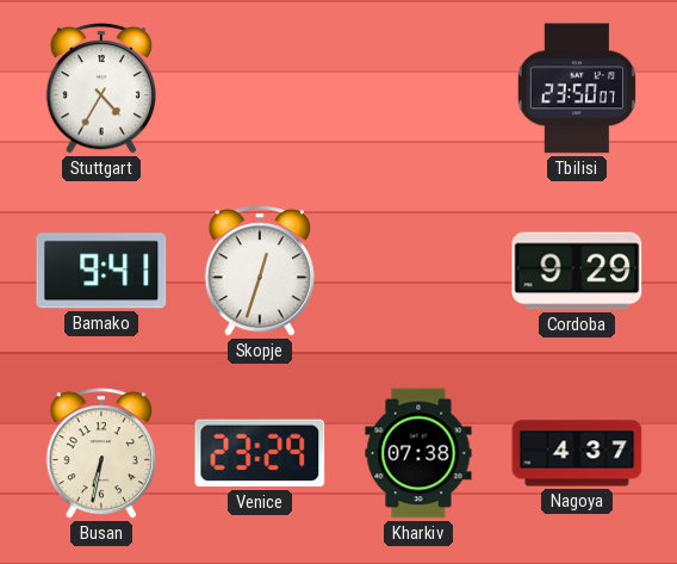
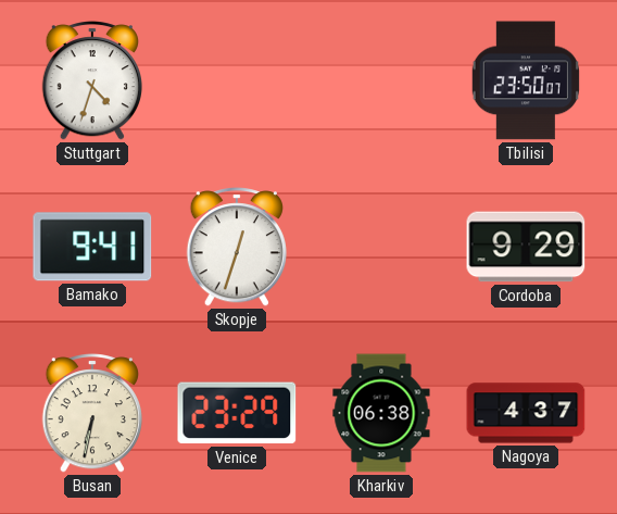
Stuttgart: 4:35 -> 4:33 (91, 82)
Kharkiv: 07:38 -> 06:38 (381, 413)
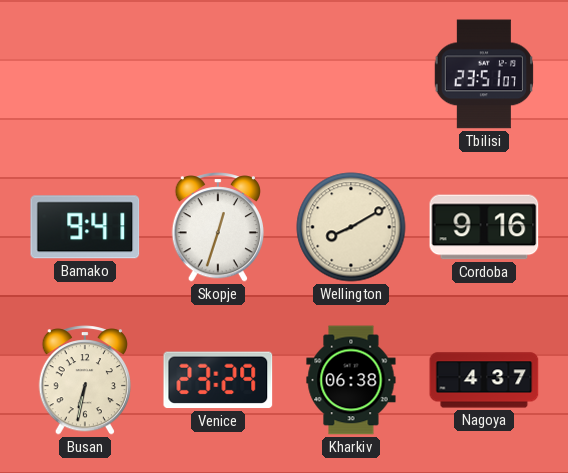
Stuttgart: 4:33 -> none (91, 82)
Tbilisi: 23:50 -> 23:51 (484, 74)
Wellington: none -> 8:10 (351, 227)
Cordoba: 9:29 -> 9:16 (484, 227)
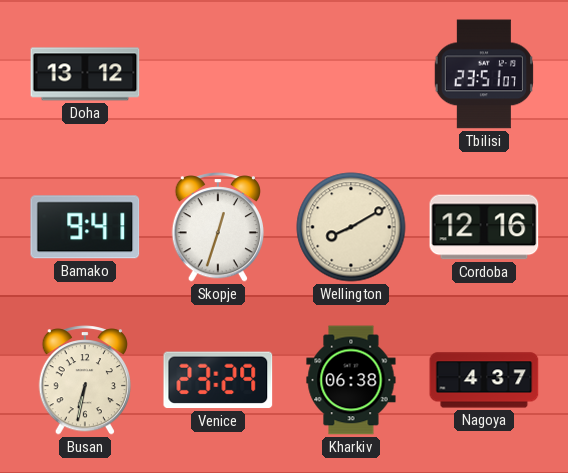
Doha: none -> 13:12 (85, 74)
Cordoba: 9:16 -> 12:16 (484, 227)
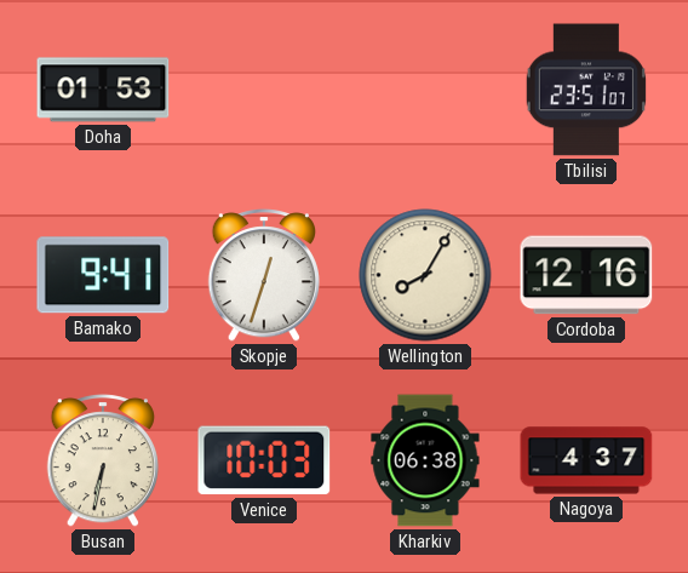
Doha: 13:12 -> 01:53 (103, 90)
Wellington: 8:10 -> 8:05 (425, 275)
Venice: 23:29 -> 10:03 (264, 460)
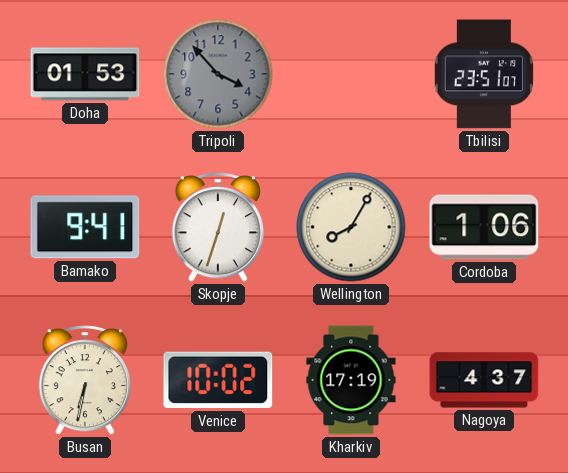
Tripoli: none -> 3:53 (218, 74)
Cordoba: 12:16 -> 1:06 (484, 227)
Venice: 10:03 -> 10:02 (218, 380)
Kharkiv: 06:38 -> 17:19 (351, 380)
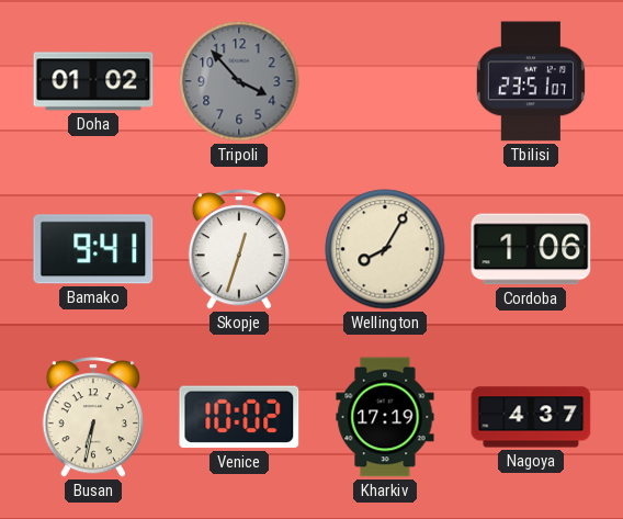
Doha: 01:53 -> 01:02 (93, 81)
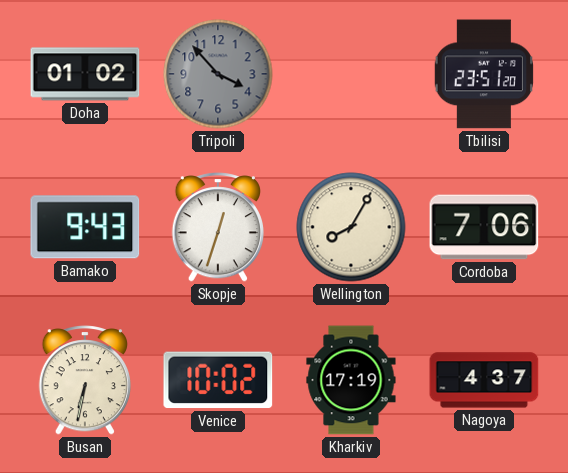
Tbilisi: 23:51:07 -> 23:51:20 (484, 74)
Bamako: 9:41 -> 9:43 (85, 227)
Cordoba: 1:06 -> 7:06 (484, 227)
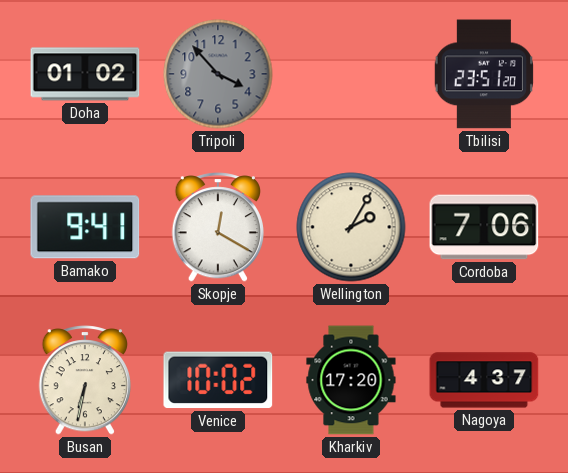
Bamako: 9:43 -> 9:41 (85, 227)
Skopje: 12:33 -> 12:20 (217, 228)
Wellington: 8:05 -> 2:05 (351, 227)
Kharkiv: 17:19 -> 17:20 (351, 380)
